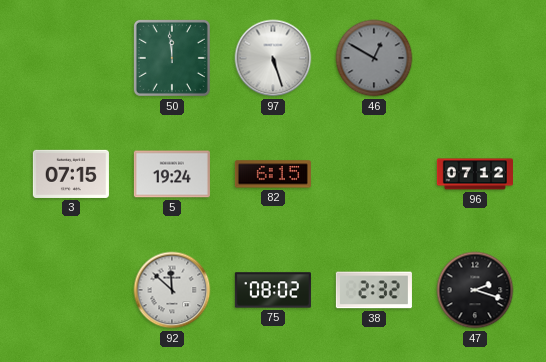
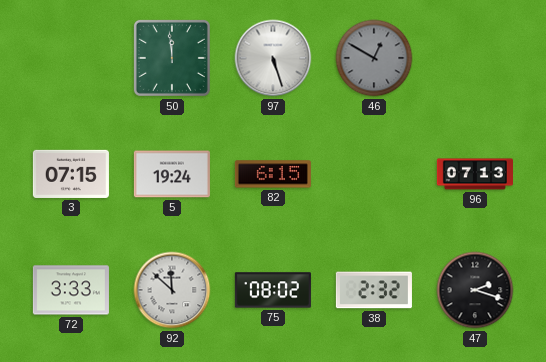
96: 07:12 -> 07:13 (475, 174)
72: none -> 3:33 (71, 290)
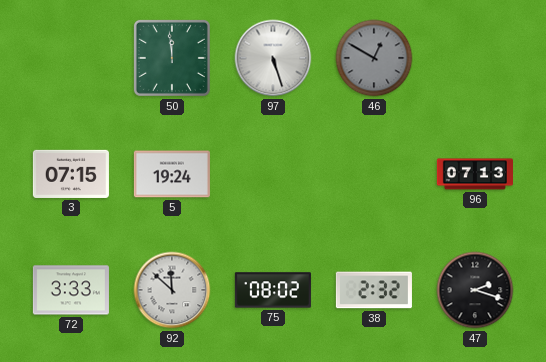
82: 6:15 -> none (273, 174)
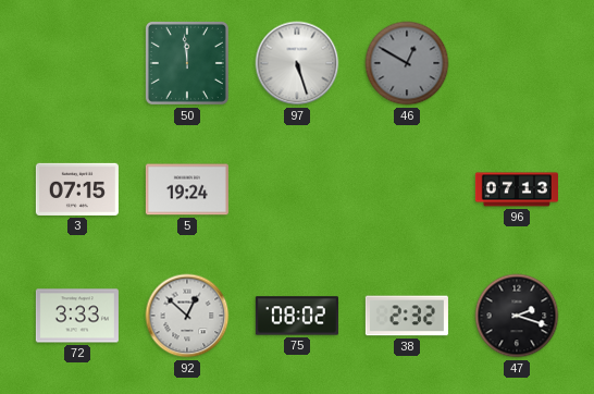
92: 11:52 -> 12:52 (187, 316)
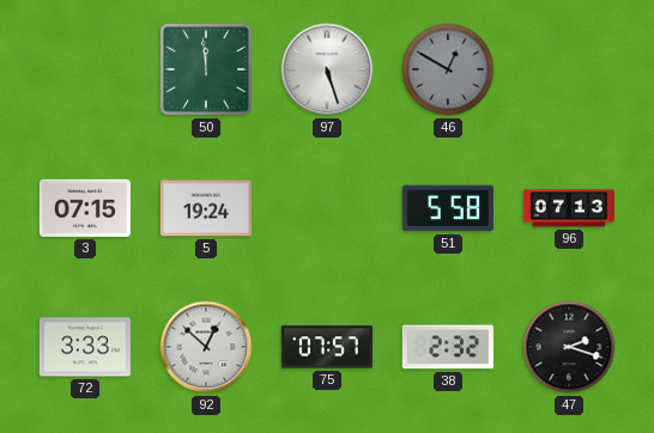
51: none -> 5:58 (448, 208)
75: 08:02 -> 07:57 (327, 347)
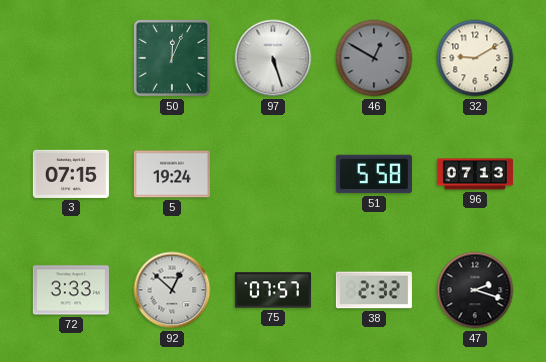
50: 11:59 -> 12:04 (172, 58)
32: none -> 9:10 (475, 58)
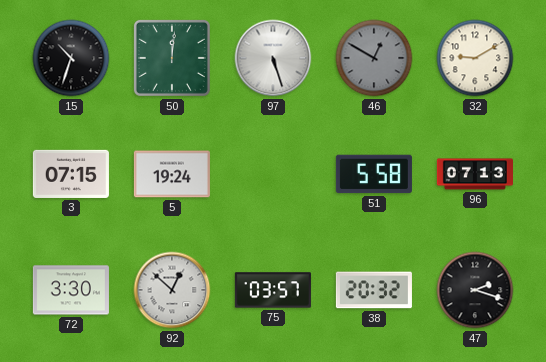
15: none -> 10:33 (71, 58)
50: 12:04 -> 12:01 (172, 58)
72: 3:33 -> 3:30 (71, 290)
75: 07:57 -> 03:57 (273, 290)
38: 2:32 -> 20:32 (374, 290)
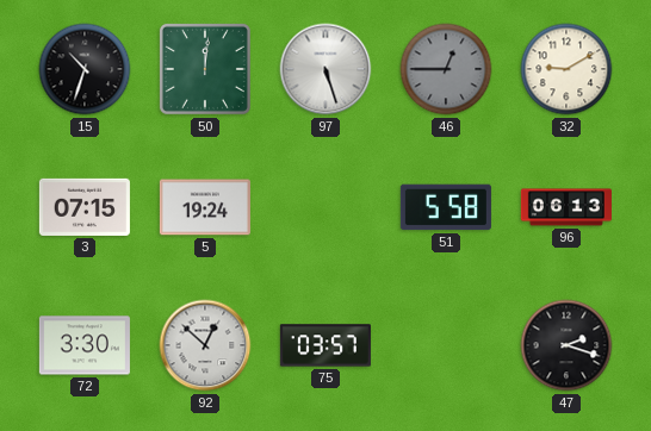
46: 12:50 -> 12:45 (446, 69)
96: 07:13 -> 06:13 (566, 207)
38: 20:32 -> none (374, 290)
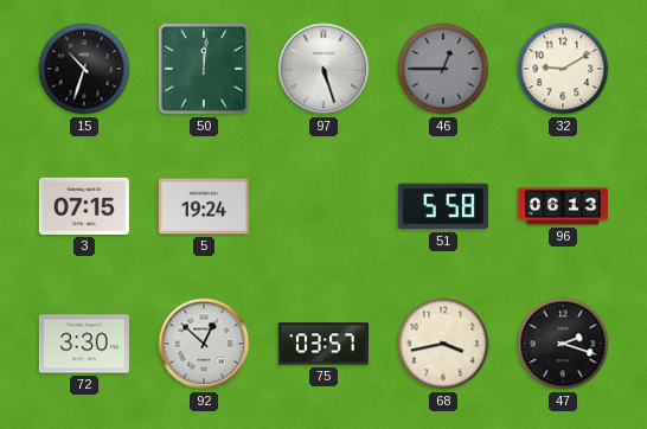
68: none -> 3:43 (443, 344)
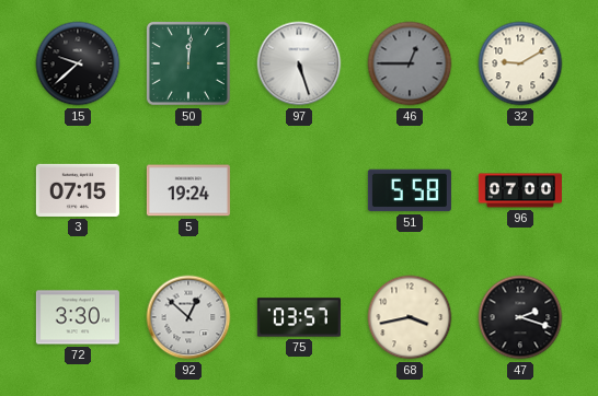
15: 10:33 -> 9:38 (78, 63)
96: 06:13 -> 07:00 (520, 190)
